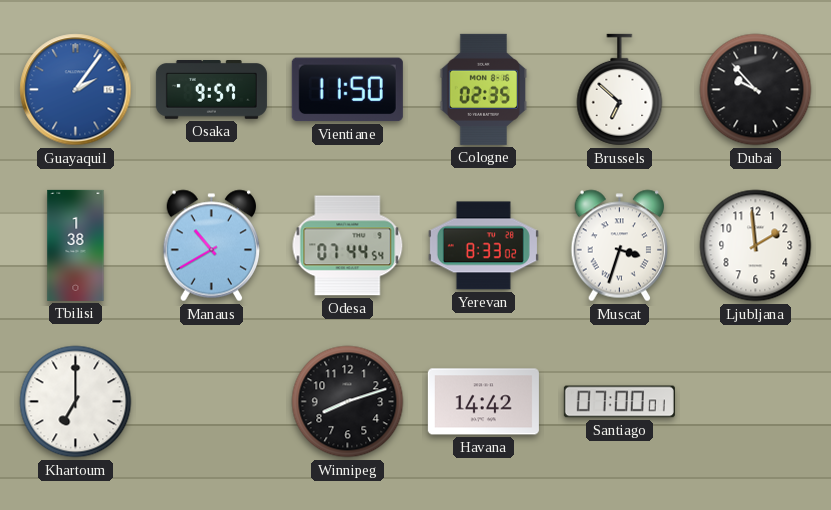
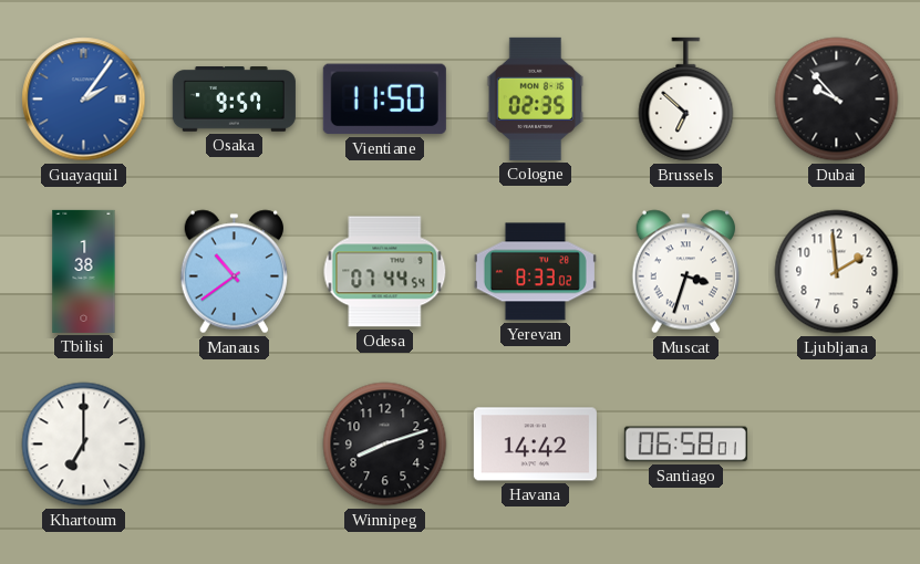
Manaus: 10:40 -> 10:39 (234, 272)
Santiago: 07:00 -> 06:58 (685, 445)
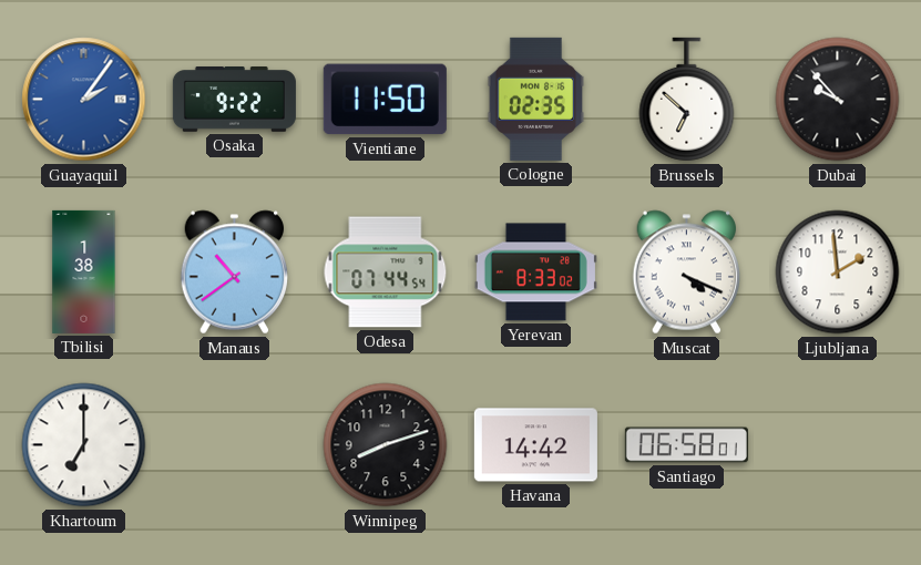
Osaka: 9:57 -> 9:22 (234, 100)
Muscat: 3:33 -> 4:19 (686, 273)
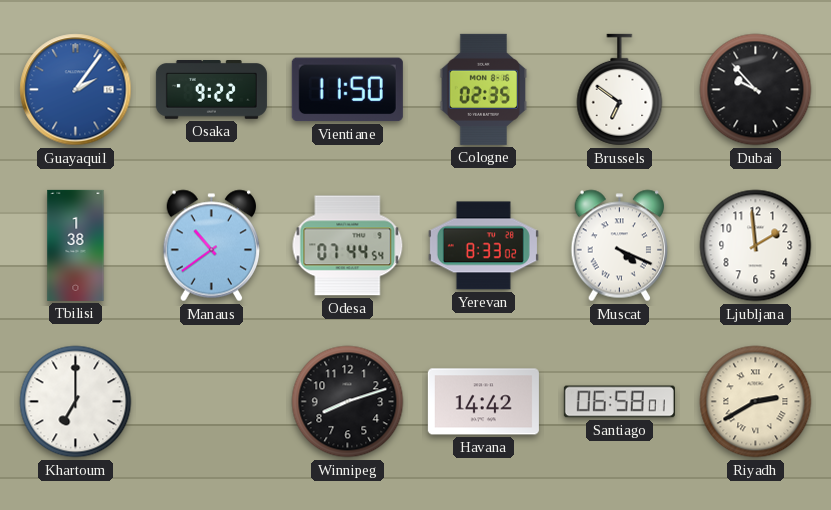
Brussels: 6:52 -> 6:51 (620, 90)
Riyadh: none -> 2:40 (756, 402)
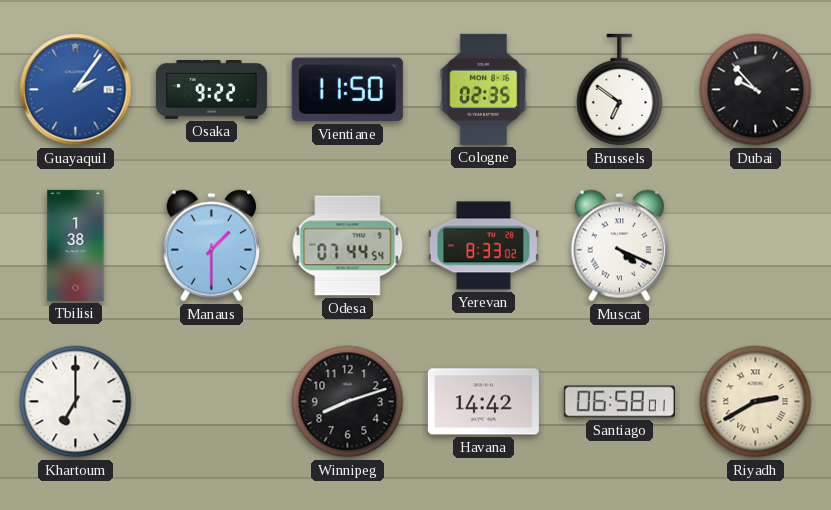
Manaus: 10:39 -> 1:30 (211, 246)
Ljubljana: 1:59 -> none (756, 246)
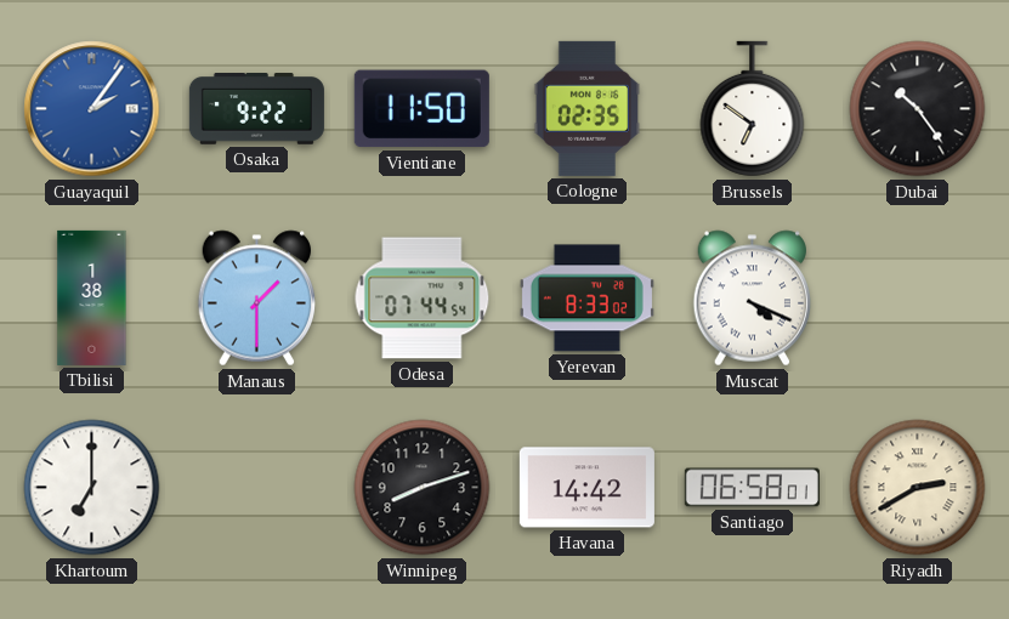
Dubai: 9:53 -> 10:24 (918, 109)
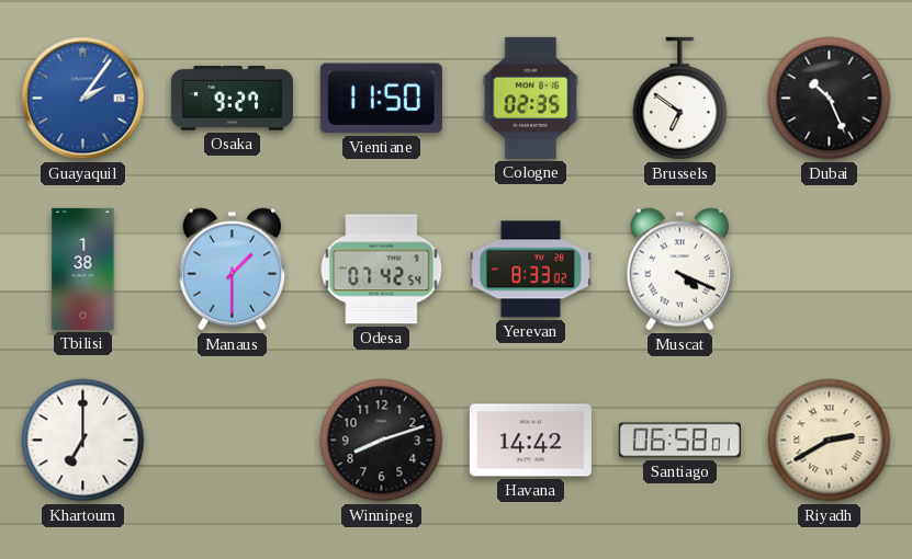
Osaka: 9:22 -> 9:27 (232, 99)
Dubai: 10:24 -> 10:26 (830, 99)
Odesa: 07:44 -> 07:42 (382, 270)
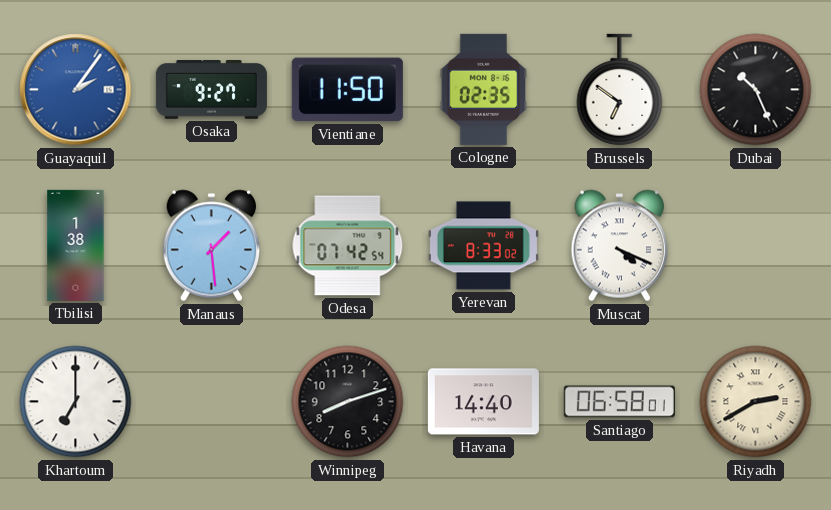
Manaus: 1:30 -> 1:29 (211, 246)
Havana: 14:42 -> 14:40 (483, 402)
